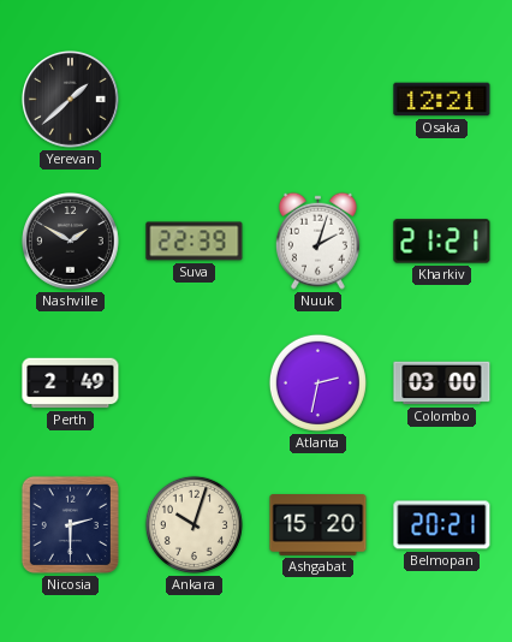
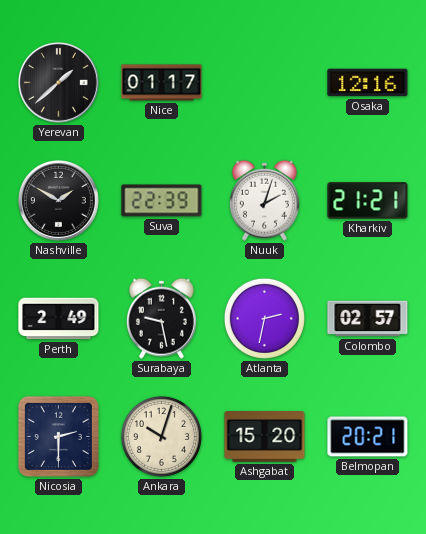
Nice: none -> 01:17 (162, 83)
Osaka: 12:21 -> 12:16 (368, 83)
Surabaya: none -> 9:28 (161, 318)
Colombo: 03:00 -> 02:57 (368, 319)
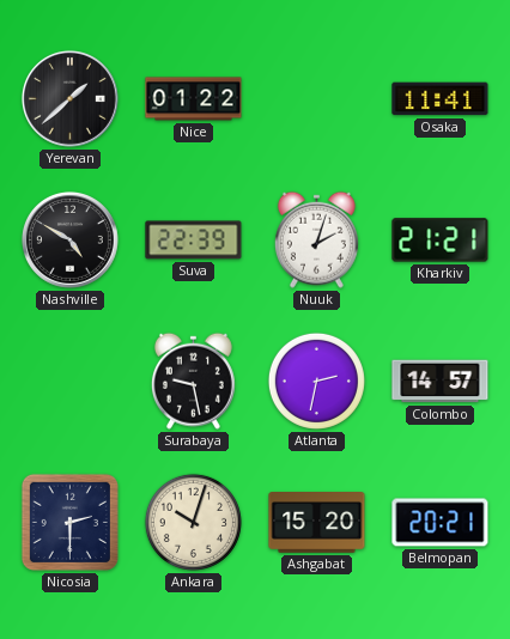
Nice: 01:17 -> 01:22 (194, 99)
Osaka: 12:16 -> 11:41 (441, 99)
Nashville: 1:50 -> 4:50 (69, 239)
Perth: 2:49 -> none (59, 319)
Colombo: 02:57 -> 14:57 (441, 382)
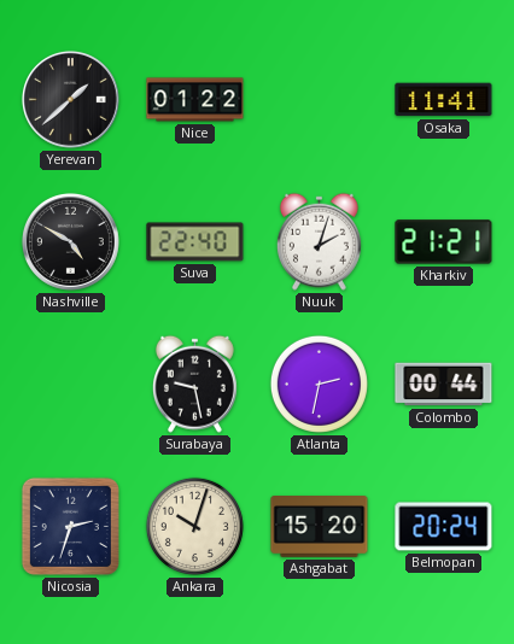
Suva: 22:39 -> 22:40 (195, 242)
Colombo: 14:57 -> 00:44 (444, 385)
Nicosia: 2:30 -> 2:33 (70, 526)
Belmopan: 20:21 -> 20:24 (444, 527)
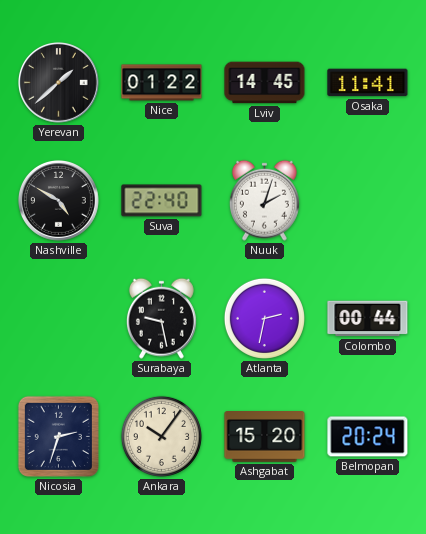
Lviv: none -> 14:45 (265, 83)
Kharkiv: 21:21 -> none (444, 242)
Ankara: 10:03 -> 10:06 (161, 436)
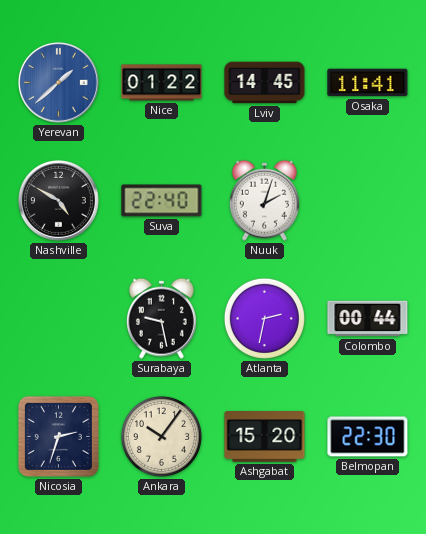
Yerevan dial: black -> blue (58, 82)
Belmopan: 20:24 -> 22:30 (368, 437)
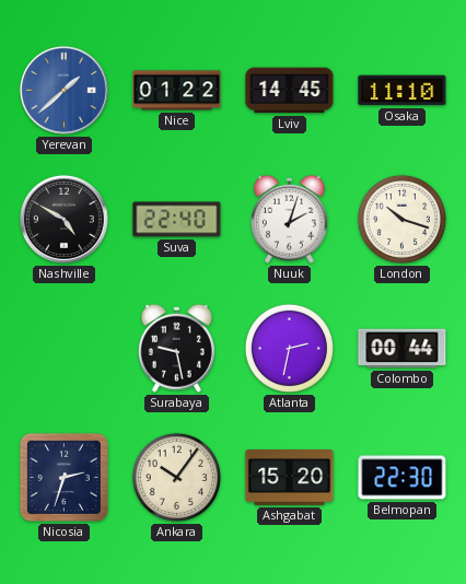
Osaka: 11:41 -> 11:10 (403, 91)
London: none -> 10:18 (401, 219)
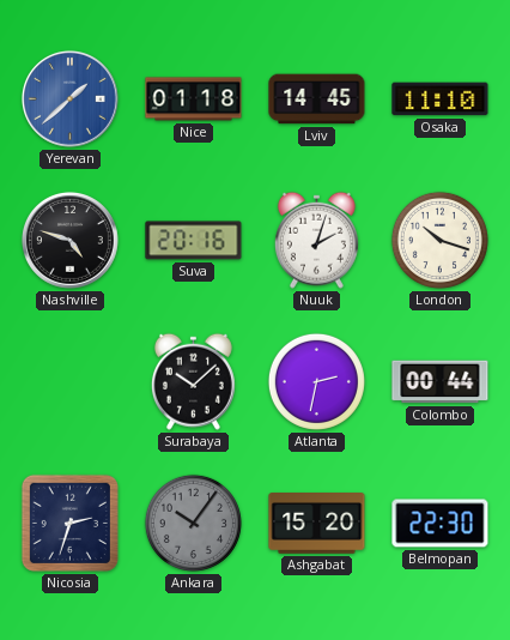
Nice: 01:22 -> 01:18 (194, 99)
Nashville: 4:50 -> 4:48 (69, 240)
Suva: 22:40 -> 20:16 (194, 241)
Surabaya: 9:28 -> 10:08 (193, 381)
Ankara dial: cream -> grey (193, 523)
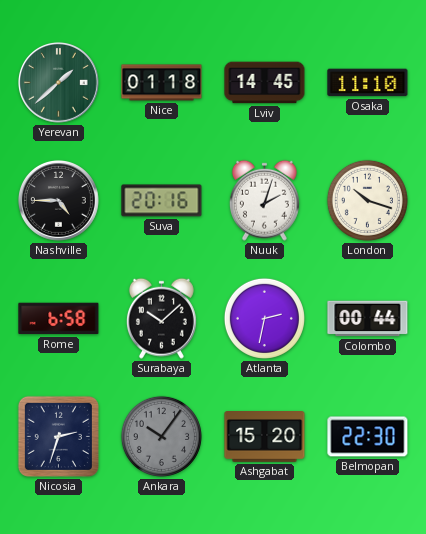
Yerevan dial: blue -> green (58, 82)
Nashville: 4:48 -> 4:45 (58, 200)
Rome: none -> 6:58 (59, 319)
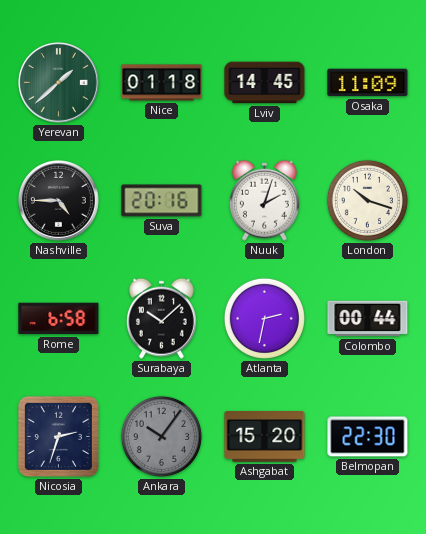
Osaka: 11:10 -> 11:09 (368, 83)
